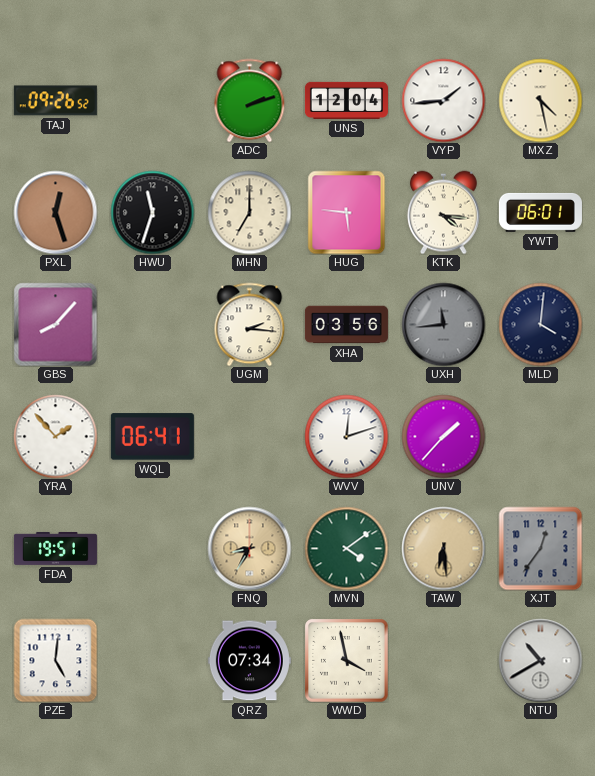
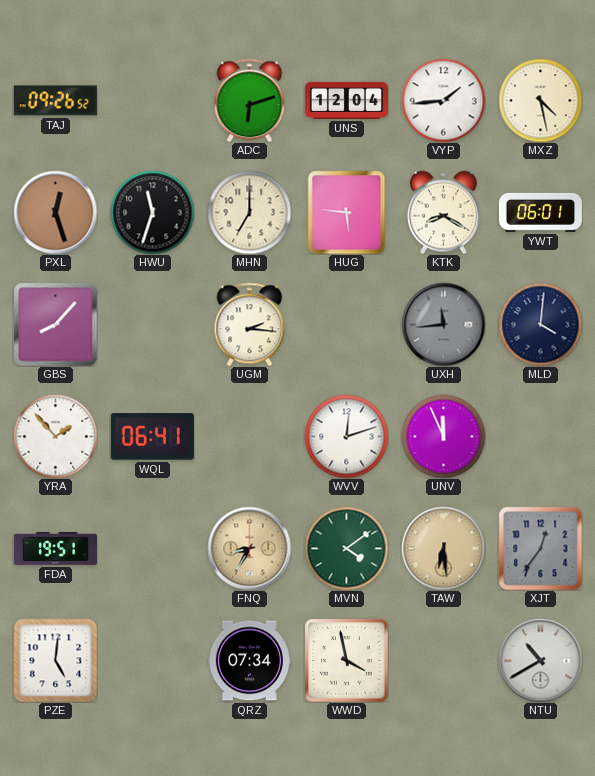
ADC: 2:12 -> 6:12 (250, 100)
KTK: 4:16 -> 8:20 (443, 212)
XHA: 03:56 -> none (346, 325)
UNV: 1:37 -> 11:56 (443, 436)
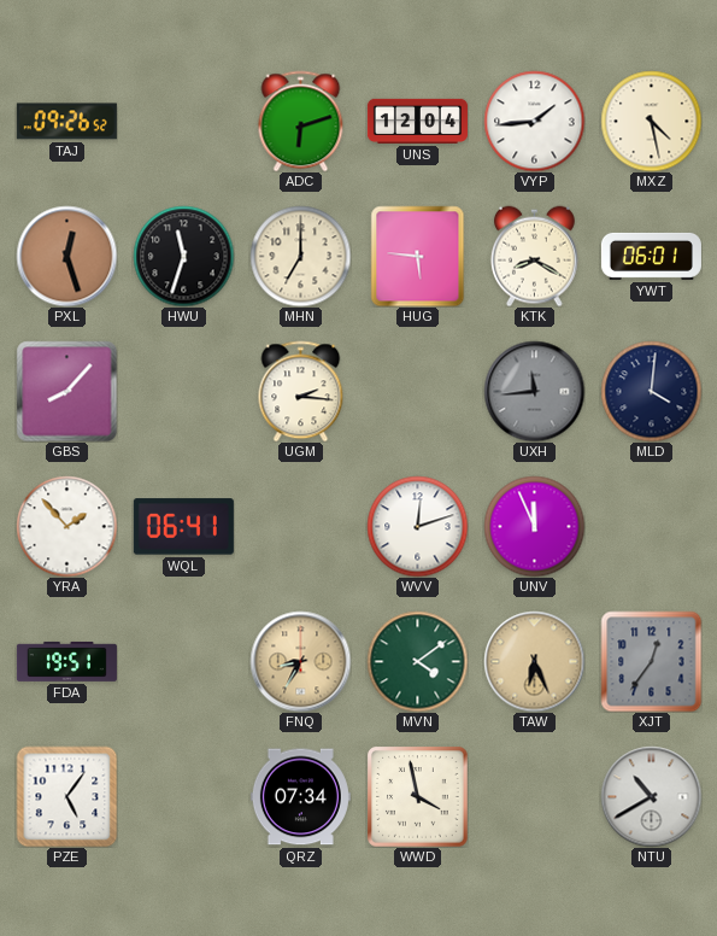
TAW: 6:29 -> 6:26 (534, 661)
PZE: 5:01 -> 5:06 (66, 796)
